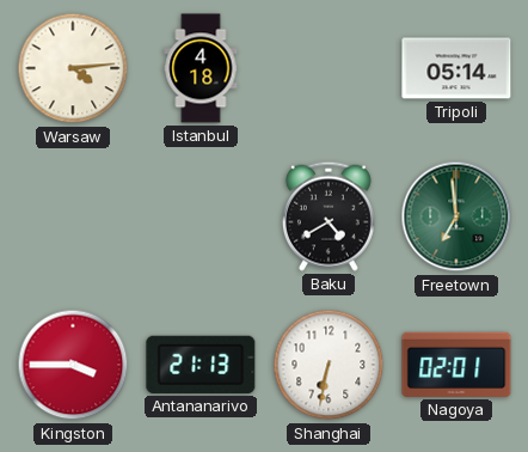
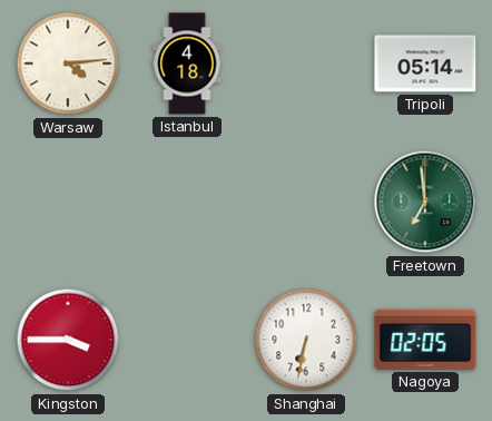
Baku: 4:40 -> none (329, 216)
Antananarivo: 21:13 -> none (201, 365)
Nagoya: 02:01 -> 02:05 (425, 340)
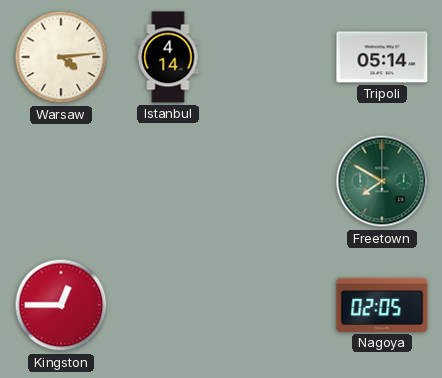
Istanbul: 4:18 -> 4:14 (168, 57)
Freetown: 6:59 -> 7:50 (382, 181)
Kingston: 3:45 -> 12:45 (61, 305)
Shanghai: 6:32 -> none (306, 340)
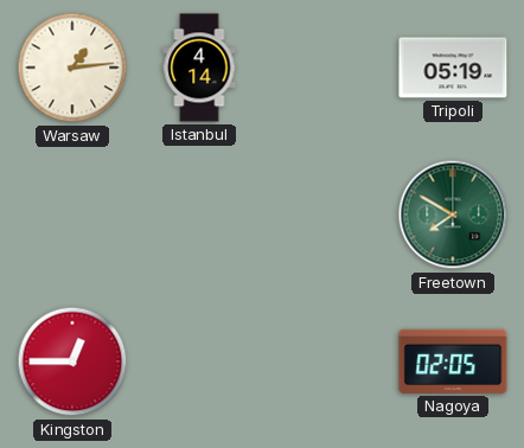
Warsaw: 4:14 -> 1:14 (72, 68)
Tripoli: 05:14 -> 05:19 (453, 68)
